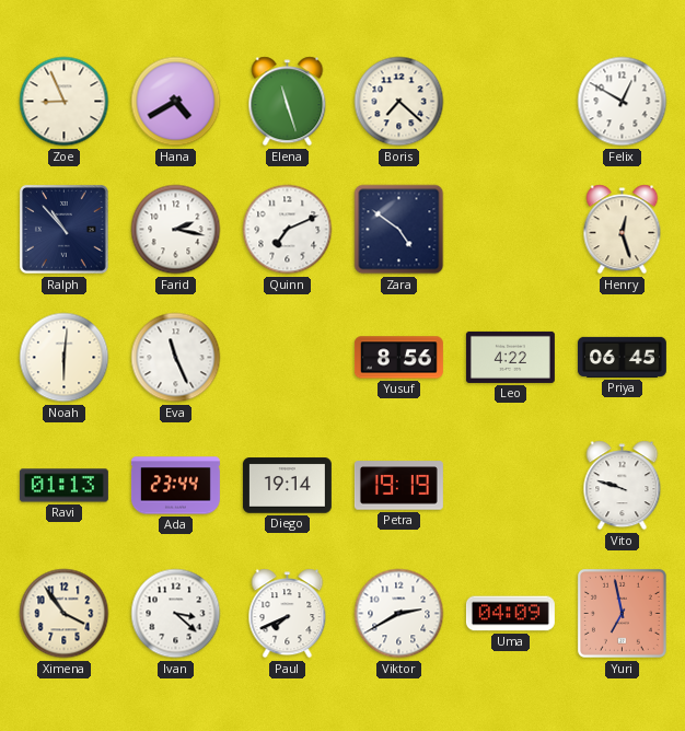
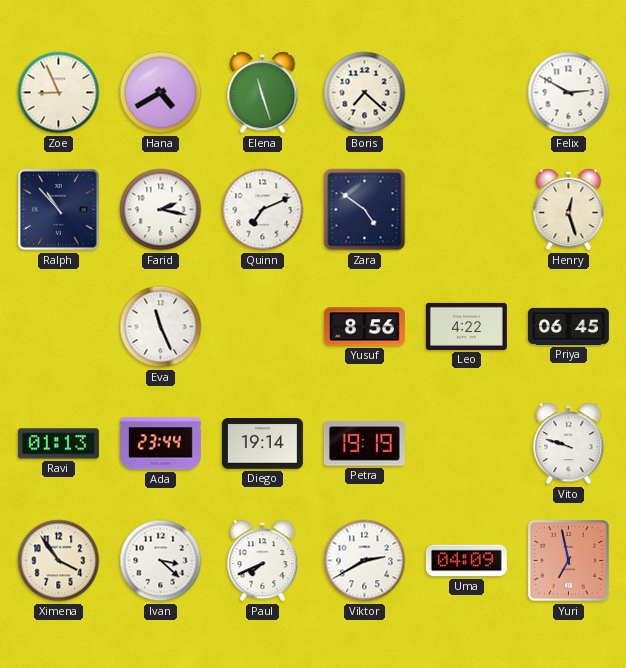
Felix: 12:50 -> 2:50 (569, 93)
Noah: 6:01 -> none (65, 358)
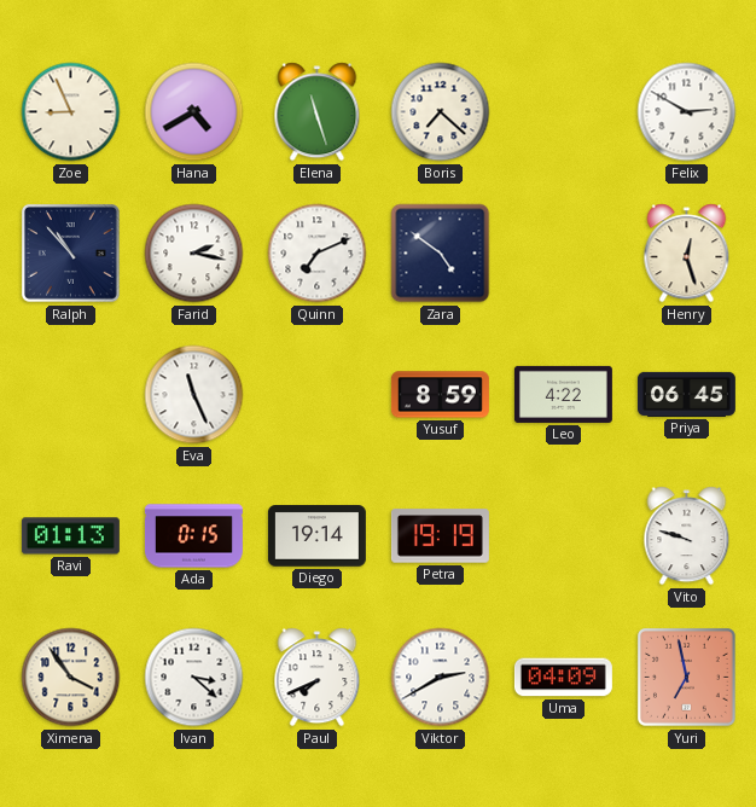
Yusuf: 8:56 -> 8:59 (440, 395)
Ada: 23:44 -> 0:15 (193, 536)
